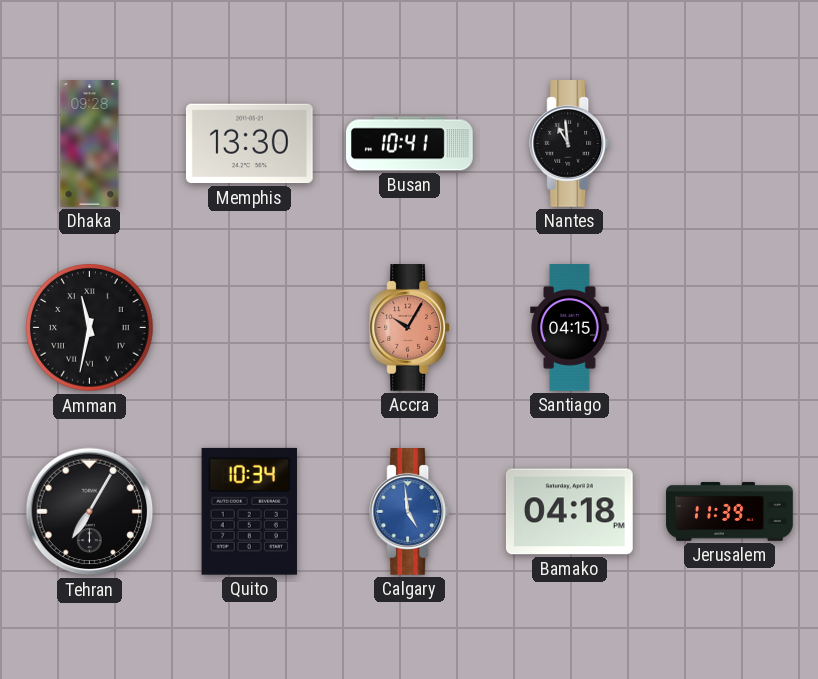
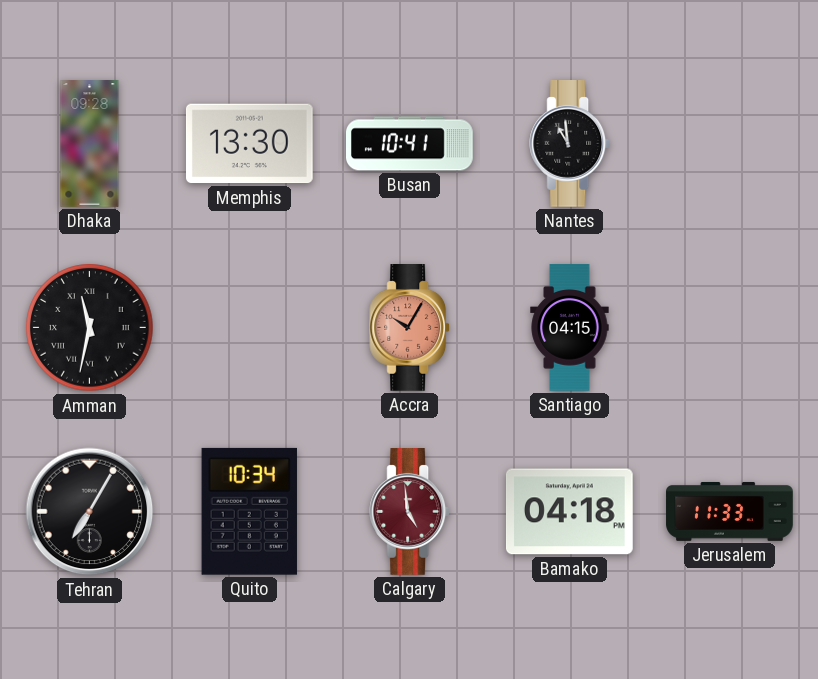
Calgary dial: blue -> burgundy (410, 512)
Jerusalem: 11:39 -> 11:33 (730, 511)
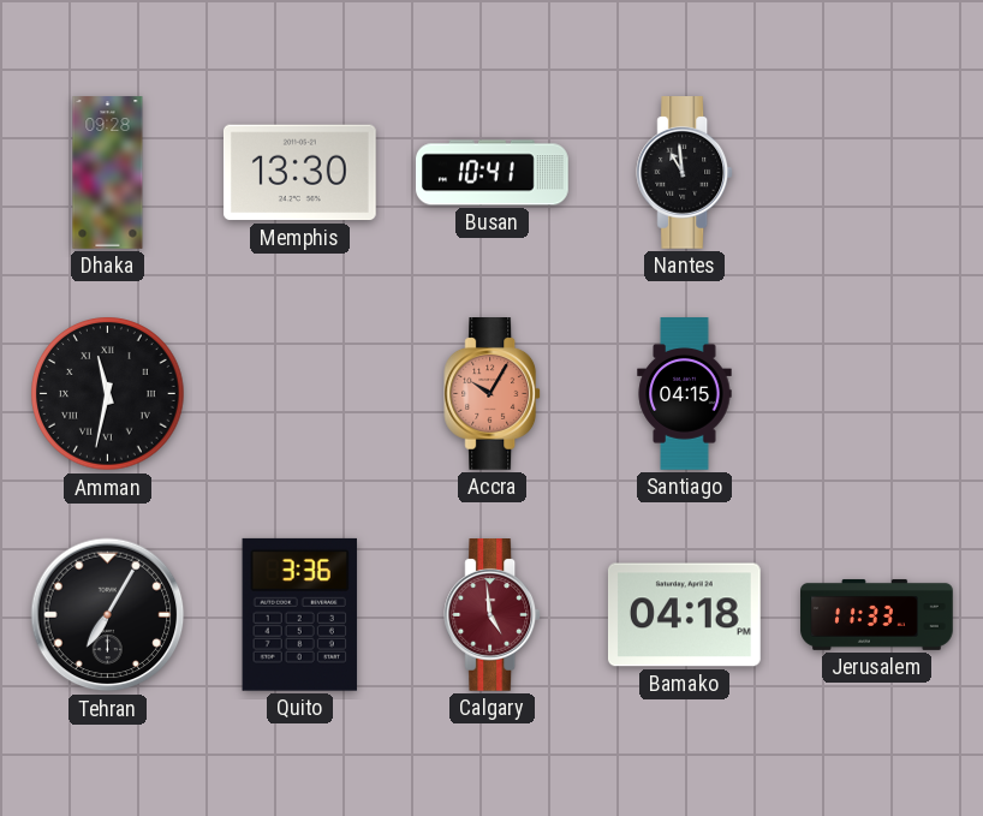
Quito: 10:34 -> 3:36 (299, 614)
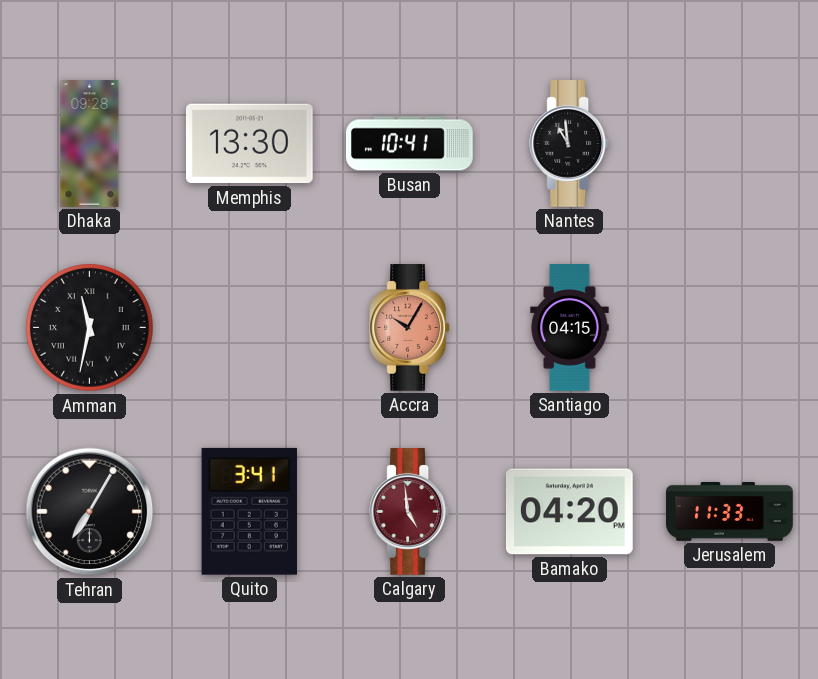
Quito: 3:36 -> 3:41 (249, 511)
Bamako: 04:18 -> 04:20 (569, 512)
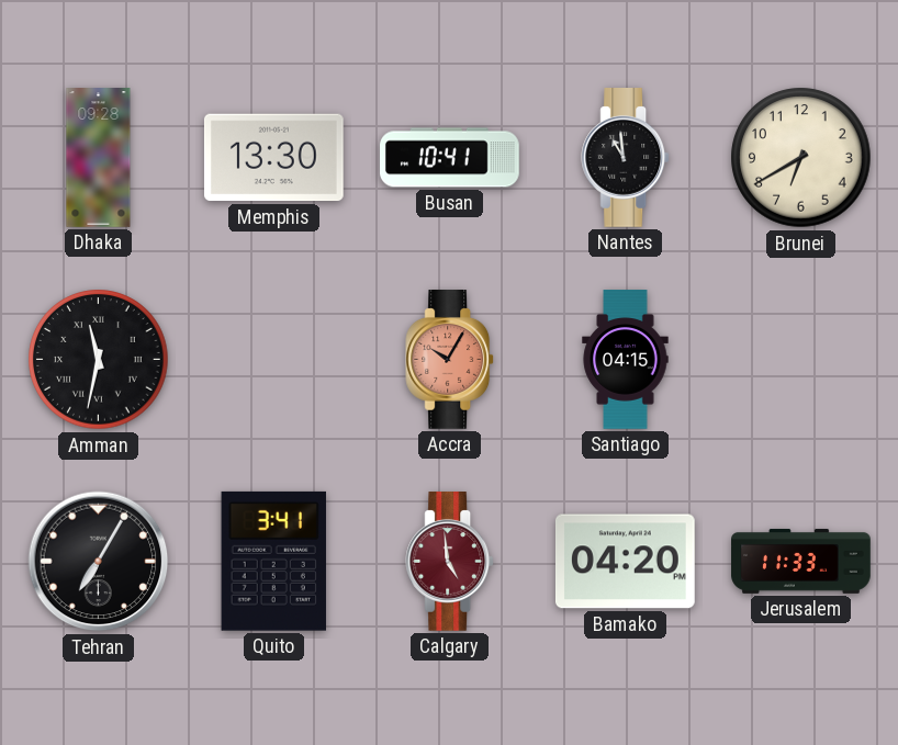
Brunei: none -> 6:40 (801, 158)
